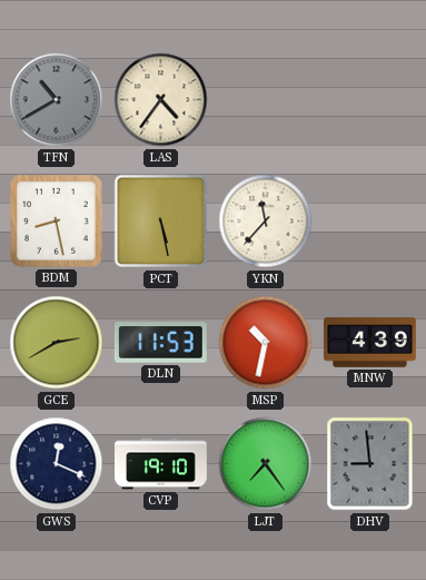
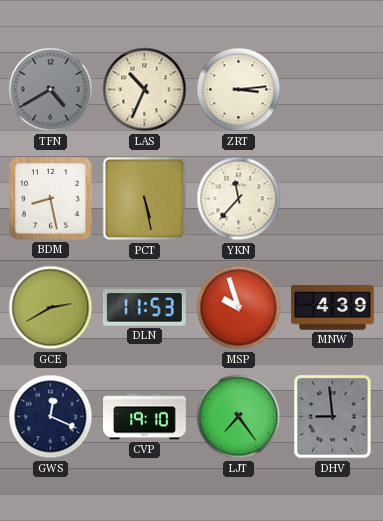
TFN: 10:40 -> 4:40 (51, 90)
LAS: 4:36 -> 10:34 (145, 90)
ZRT: none -> 3:14 (239, 90)
MSP: 10:32 -> 9:57 (239, 308)
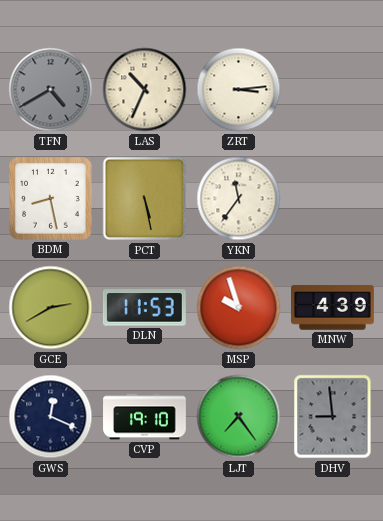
YKN: 11:37 -> 11:36 (239, 199)
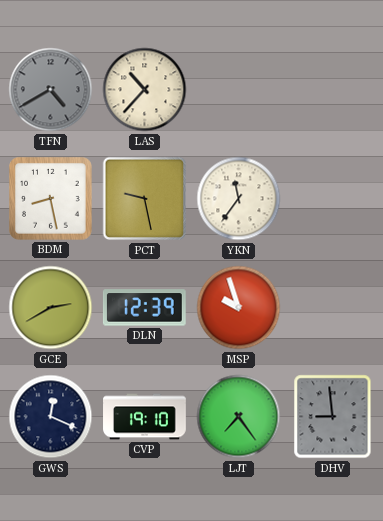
LAS: 10:34 -> 10:37 (145, 90)
ZRT: 3:14 -> none (239, 90)
PCT: 5:28 -> 9:28 (145, 199)
DLN: 11:53 -> 12:39 (144, 308)
MNW: 4:39 -> none (333, 308)
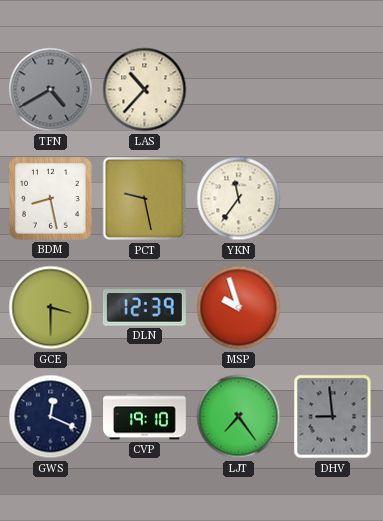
GCE: 2:40 -> 3:30 (51, 308)
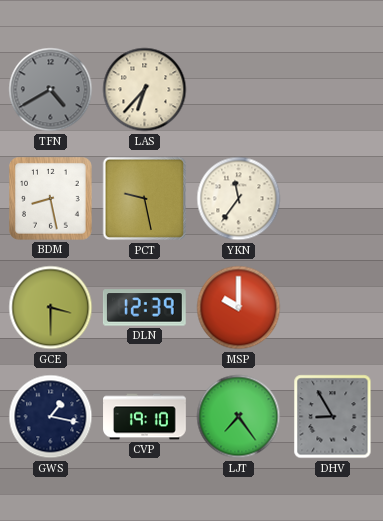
LAS: 10:37 -> 6:37 (145, 90)
MSP: 9:57 -> 10:00 (239, 308)
GWS: 12:19 -> 1:17 (51, 417)
DHV: 8:59 -> 8:55 (333, 417)
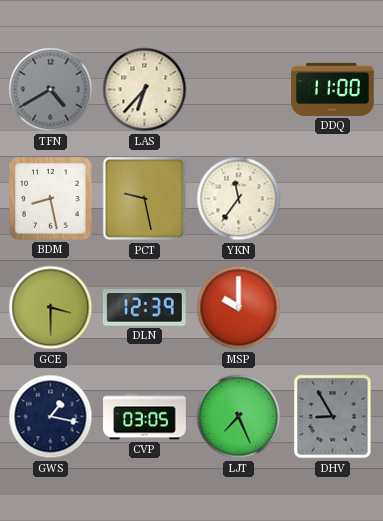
DDQ: none -> 11:00 (333, 89)
CVP: 19:10 -> 03:05 (145, 417)
LJT: 7:24 -> 7:26 (239, 417)
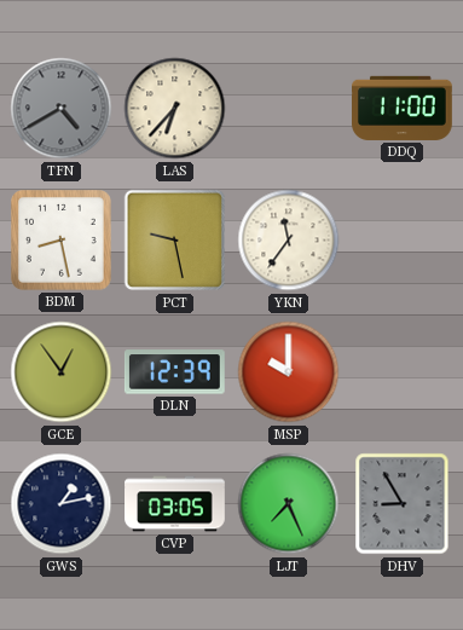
GCE: 3:30 -> 12:54 (62, 372)
GWS: 1:17 -> 1:13 (62, 504)
